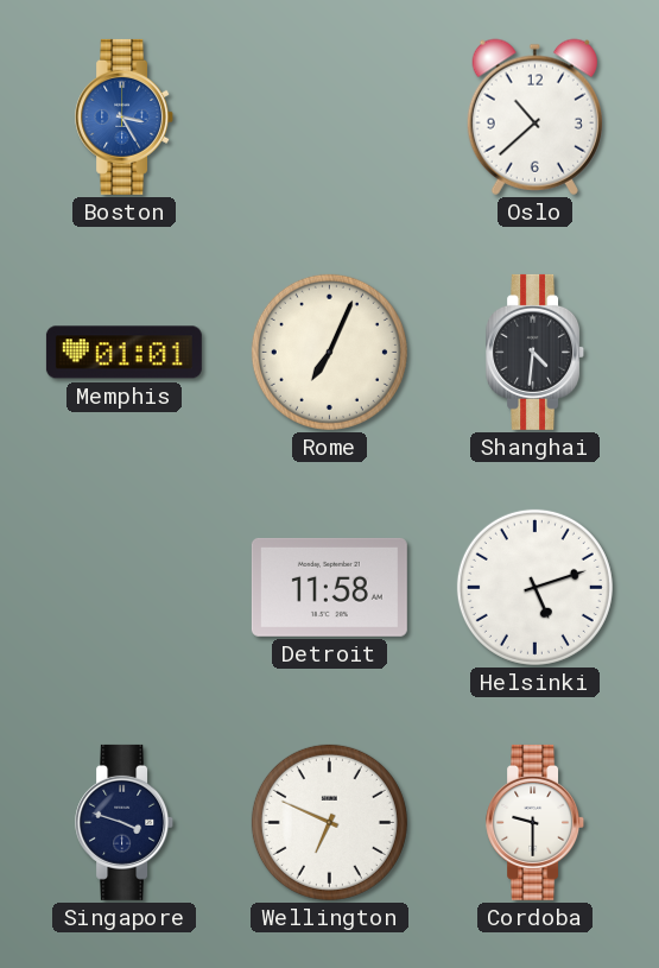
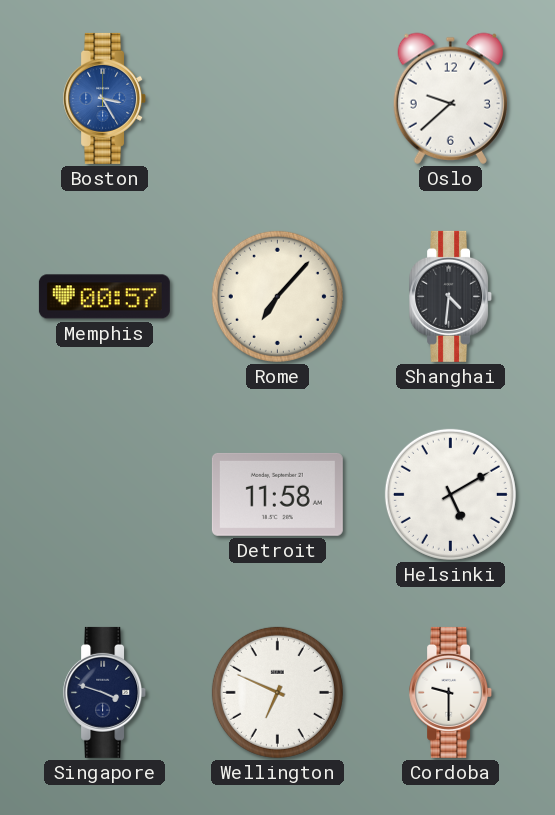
Oslo: 10:38 -> 9:38 (450, 98)
Memphis: 01:01 -> 00:57 (104, 297)
Rome: 7:04 -> 7:07 (277, 296)
Helsinki: 5:12 -> 5:10 (450, 494)
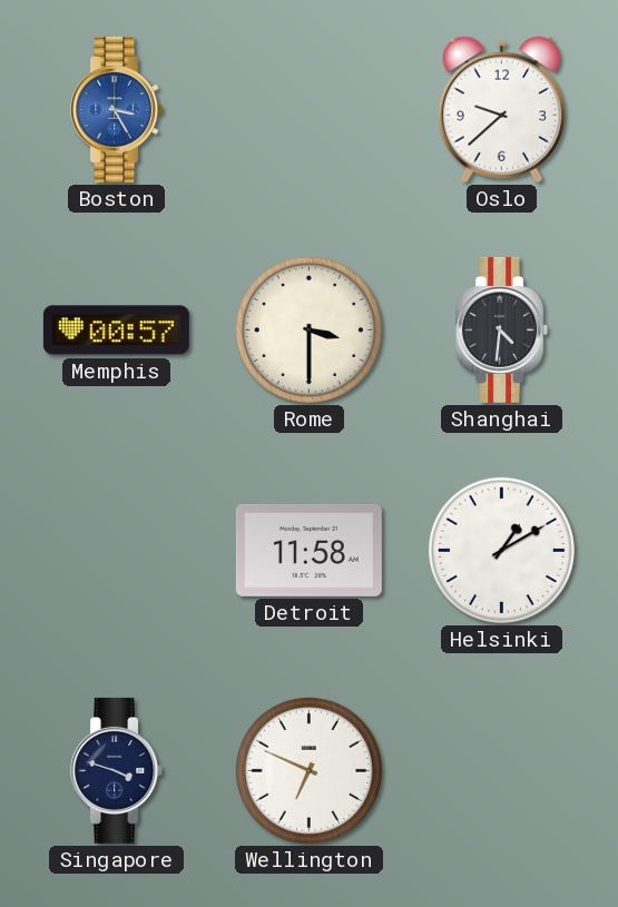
Rome: 7:07 -> 3:30 (308, 329)
Helsinki: 5:10 -> 1:10 (501, 550)
Cordoba: 9:30 -> none (451, 692)
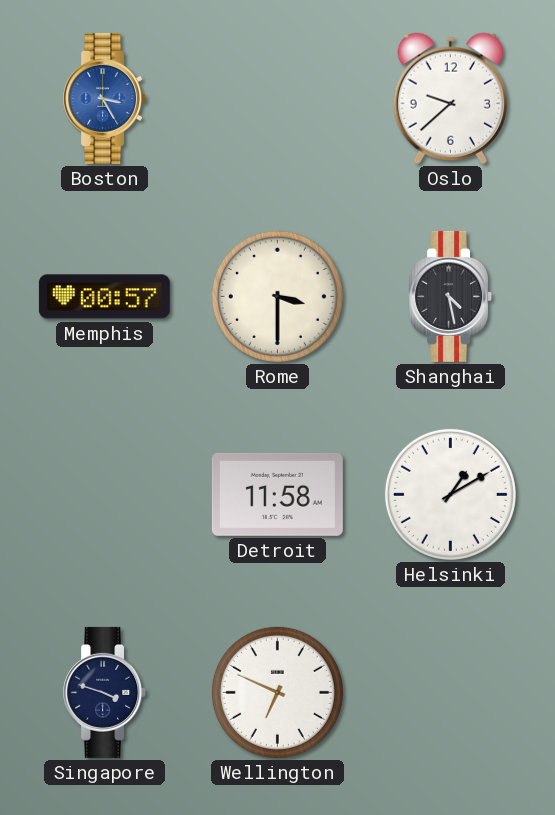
Shanghai: 4:31 -> 4:28 (451, 296)
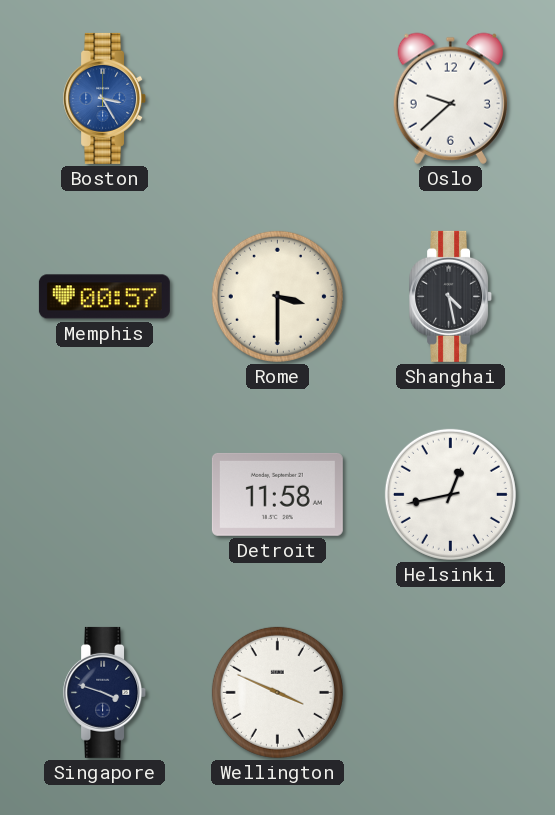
Helsinki: 1:10 -> 12:43 (450, 494)
Wellington: 6:49 -> 3:49 (277, 692)
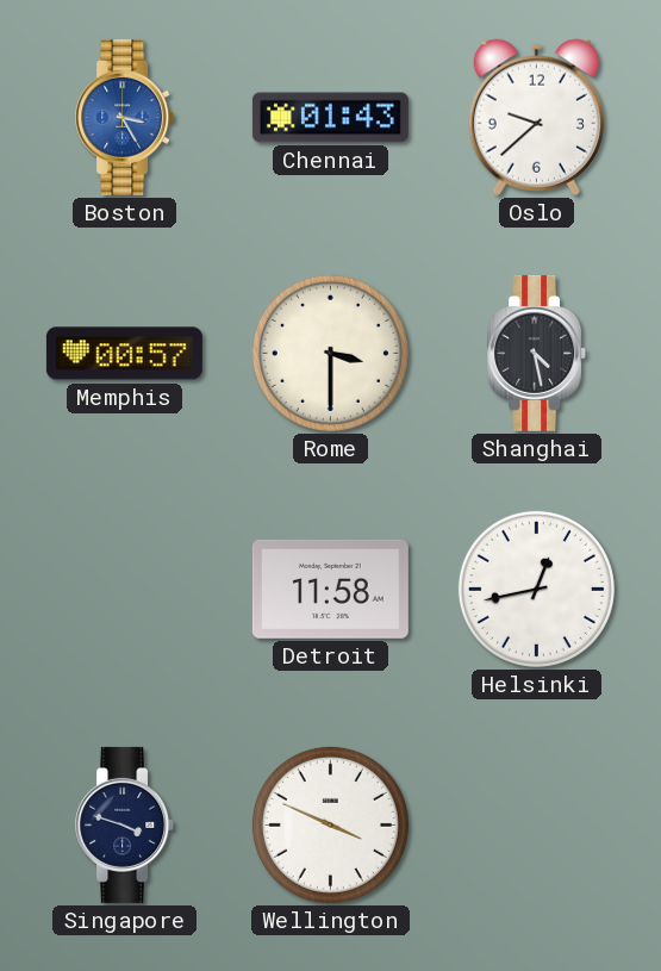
Chennai: none -> 01:43 (330, 118)
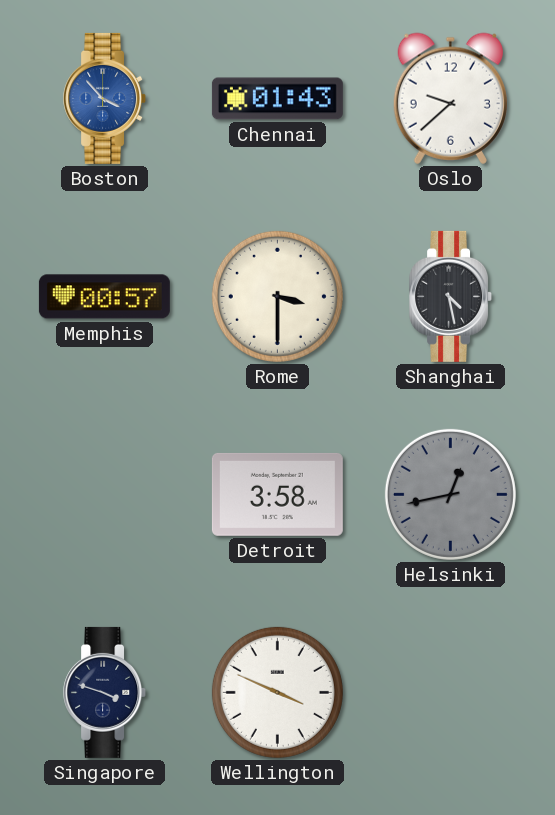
Boston: 3:25 -> 3:53 (105, 98)
Detroit: 11:58 -> 3:58 (277, 494)
Helsinki dial: white -> grey (450, 494)
